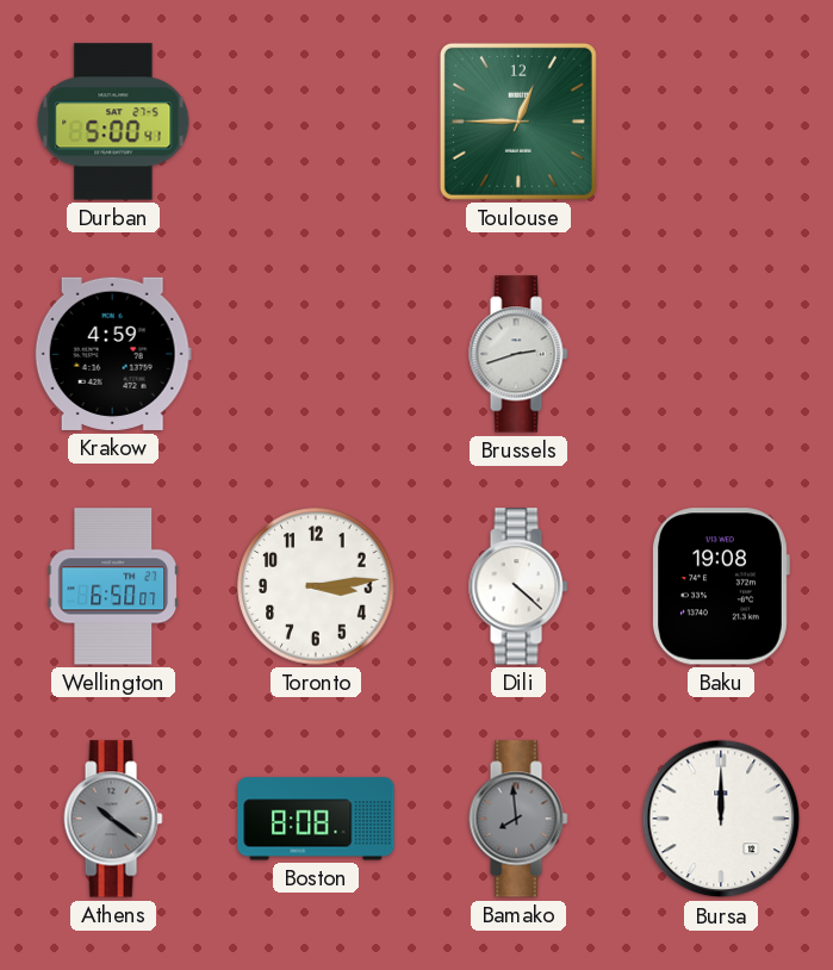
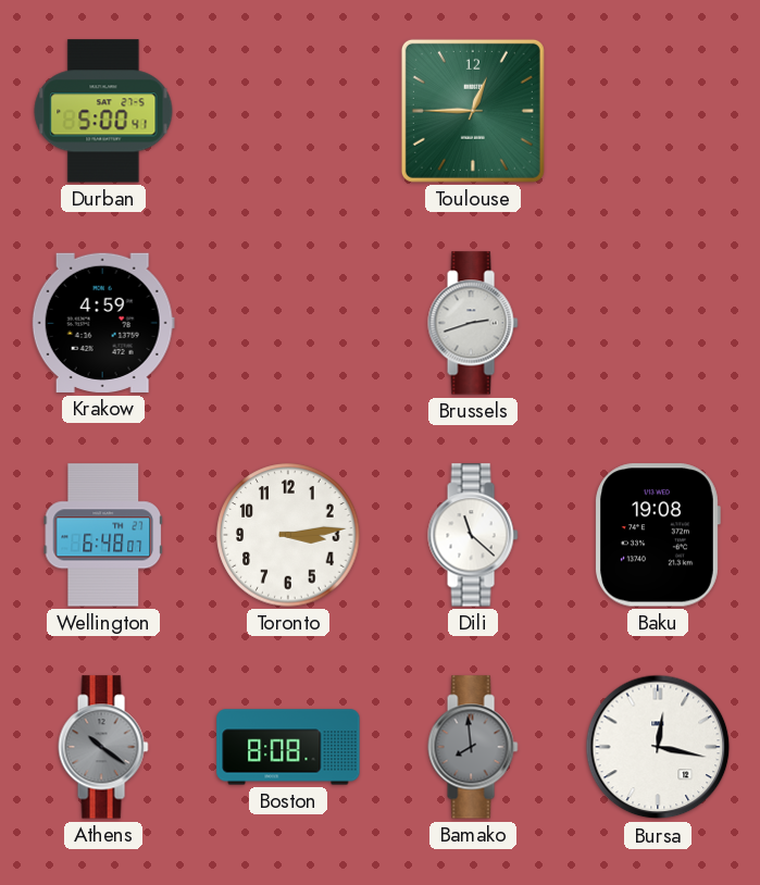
Wellington: 6:50 -> 6:48 (102, 535)
Dili: 4:22 -> 11:22 (473, 535)
Bursa: 12:00 -> 12:17 (658, 747)
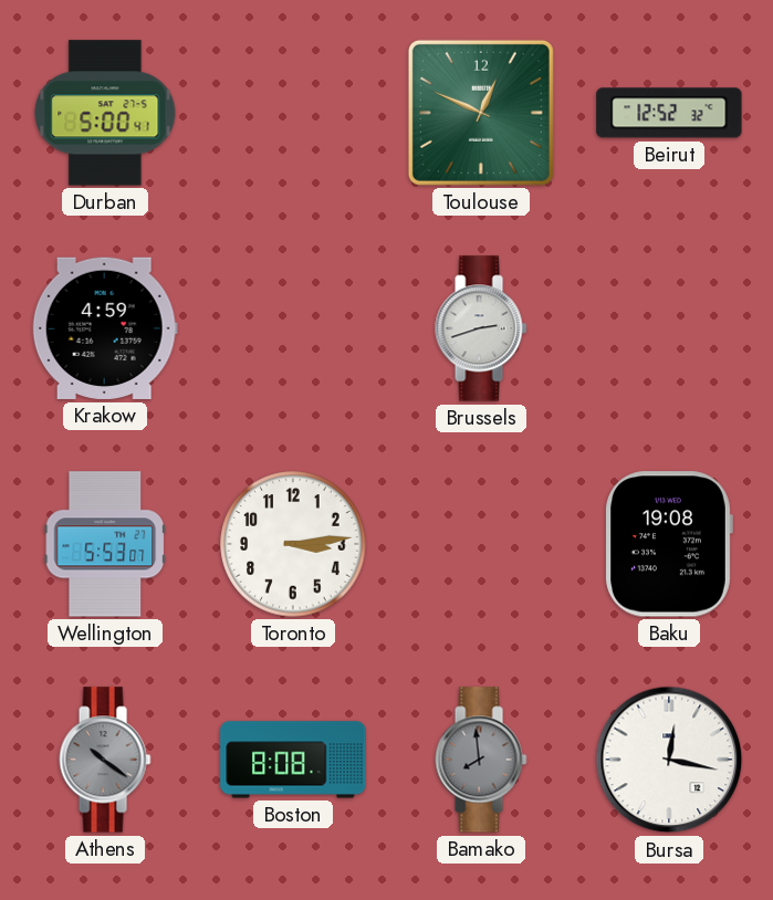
Toulouse: 12:45 -> 12:49 (481, 113)
Beirut: none -> 12:52 (669, 113)
Wellington: 6:48 -> 5:53 (104, 544)
Dili: 11:22 -> none (473, 535)
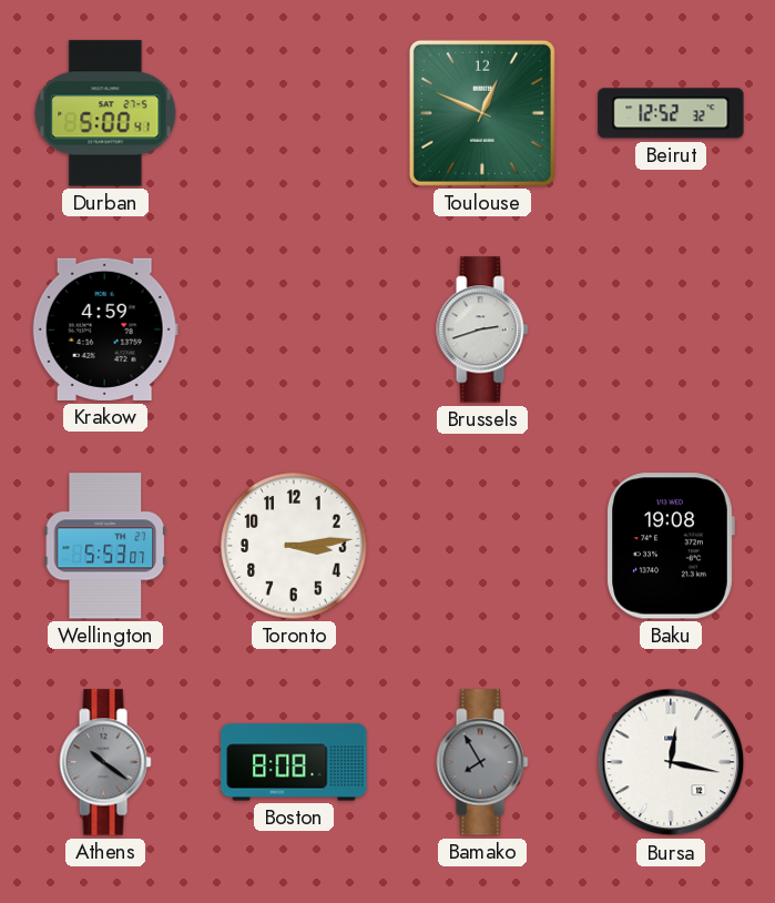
Bamako: 7:59 -> 7:55 (482, 762)
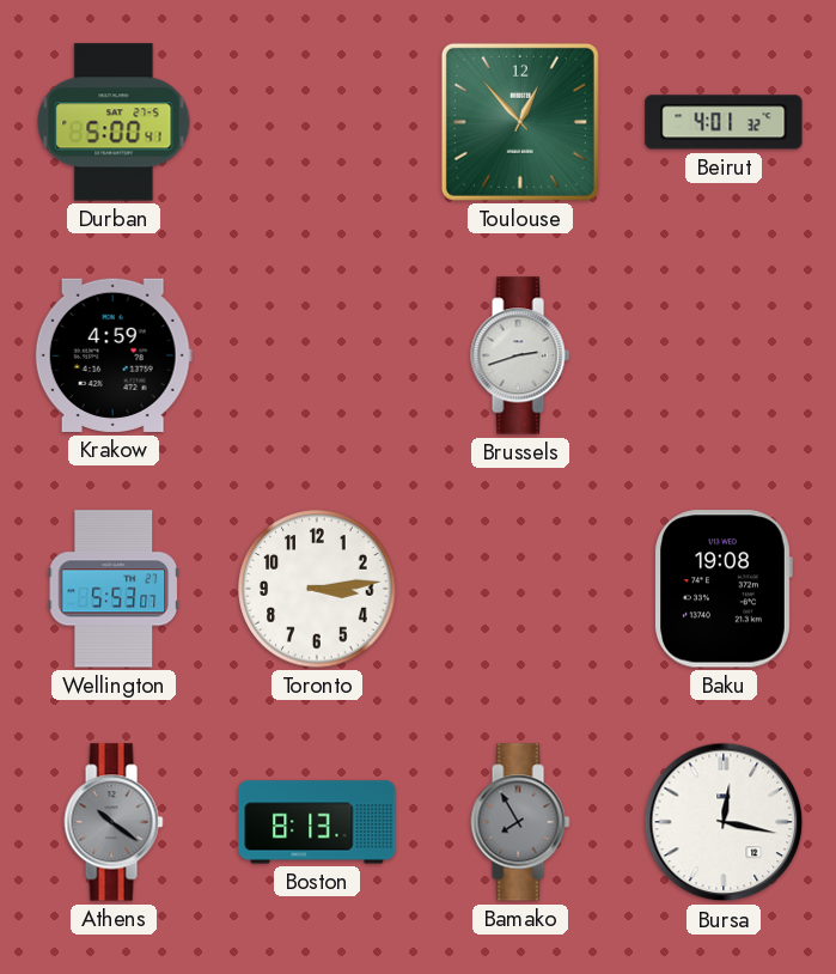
Toulouse: 12:49 -> 12:53 (520, 122)
Beirut: 12:52 -> 4:01 (724, 122)
Boston: 8:08 -> 8:13 (317, 822)
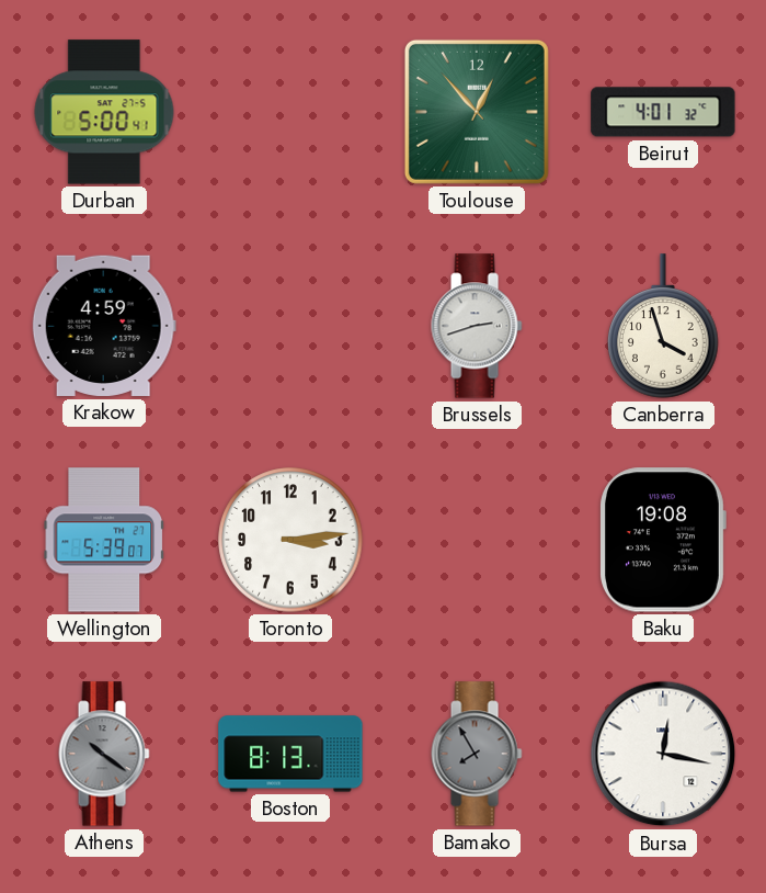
Canberra: none -> 3:57 (663, 326)
Wellington: 5:53 -> 5:39 (103, 540)
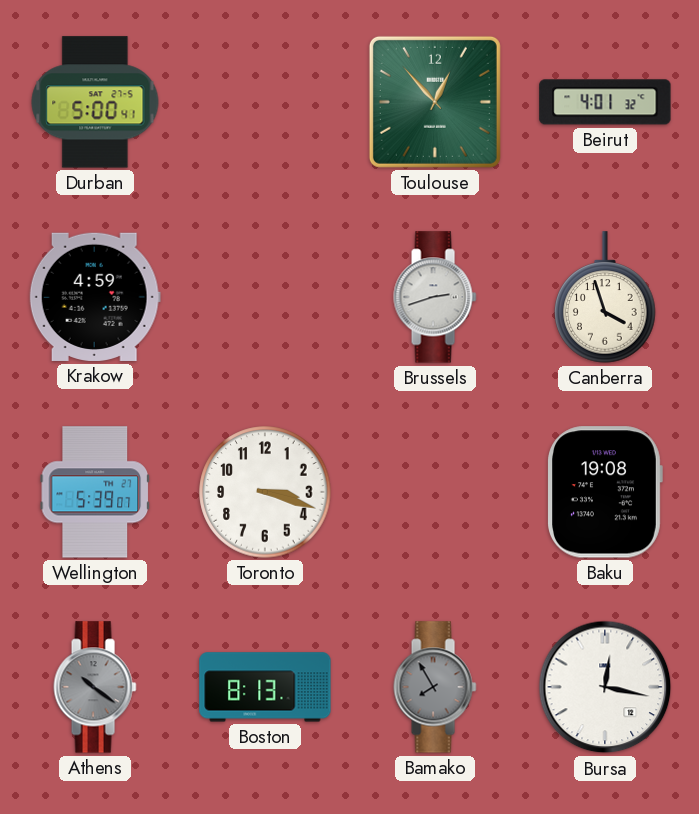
Toronto: 3:14 -> 3:18 (265, 492)
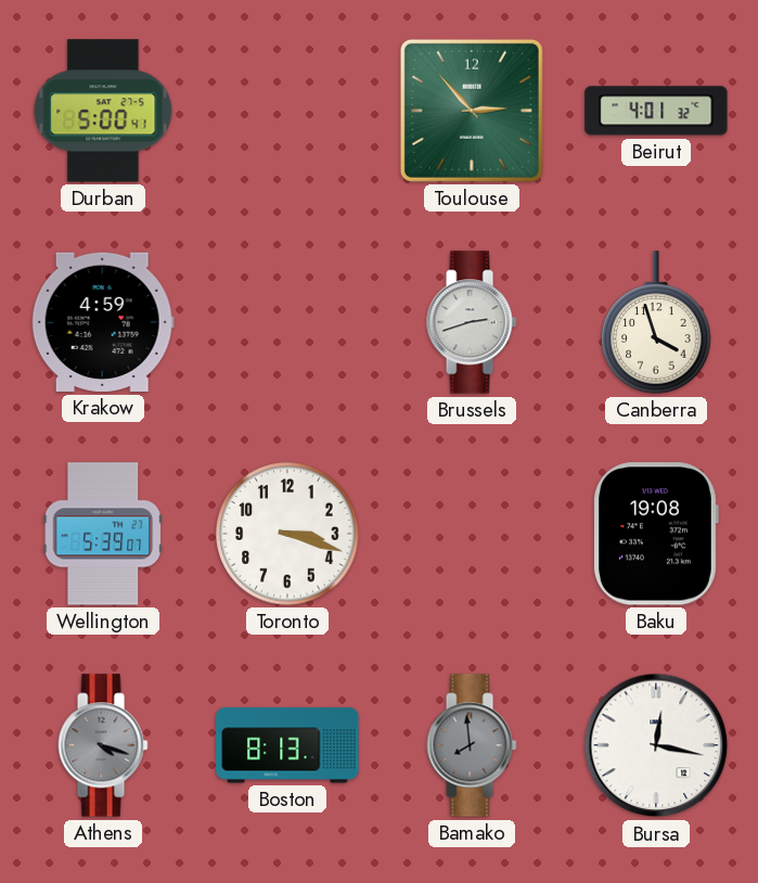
Toulouse: 12:53 -> 2:53 (472, 111)
Athens: 10:21 -> 4:18 (103, 745)
Bamako: 7:55 -> 7:59 (472, 745)
